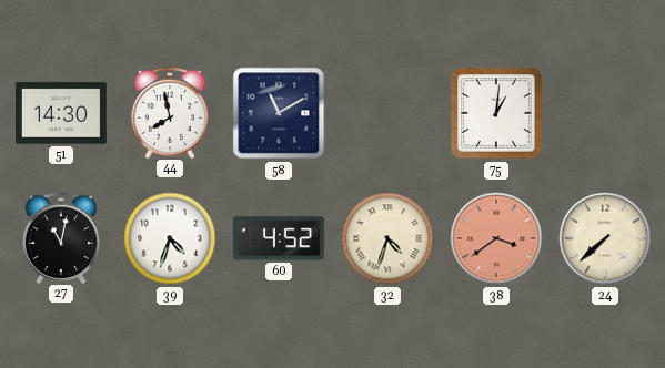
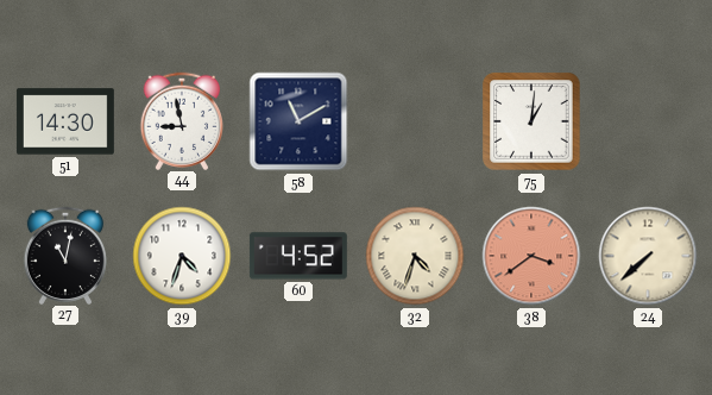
44: 7:58 -> 8:58 (181, 120)
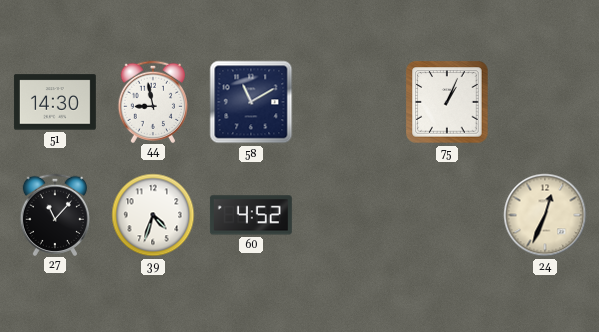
75: 1:01 -> 1:04 (447, 102)
27: 11:02 -> 11:07 (54, 214)
32: 4:33 -> none (415, 256)
38: 3:39 -> none (531, 256)
24: 7:38 -> 12:34 (545, 215)
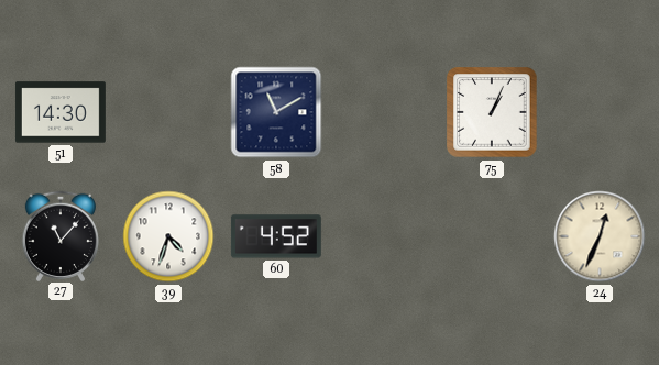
44: 8:58 -> none (152, 101)
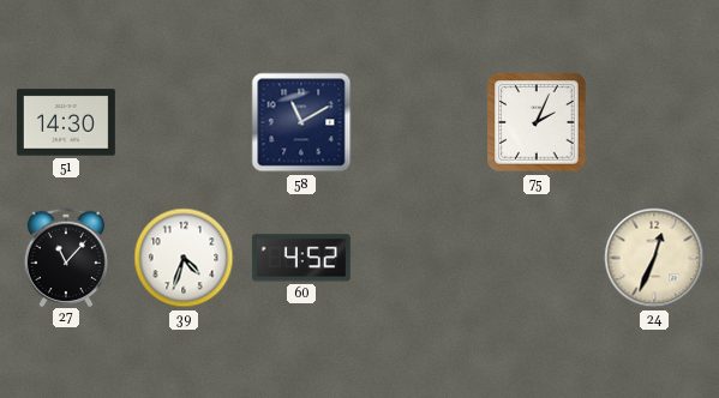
75: 1:04 -> 2:04 (537, 122)
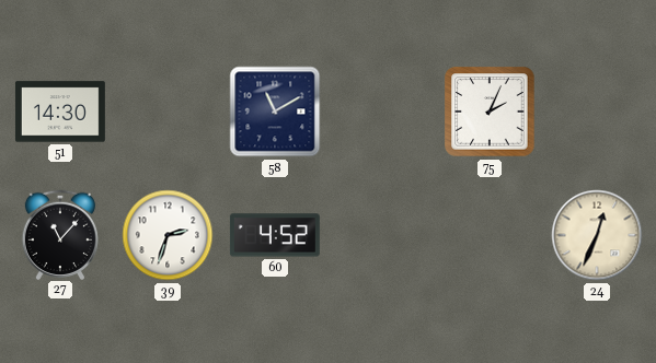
39: 4:33 -> 2:33 (168, 235)
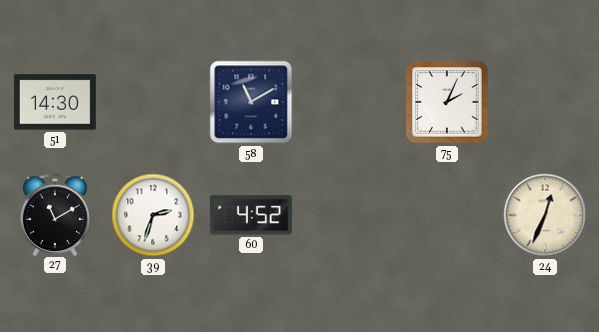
27: 11:07 -> 11:10 (54, 214)
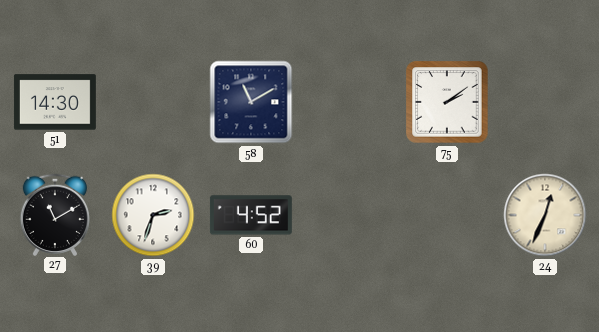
75: 2:04 -> 2:09 (447, 102)
